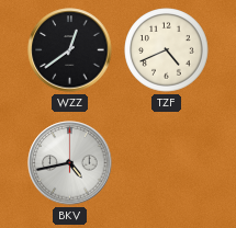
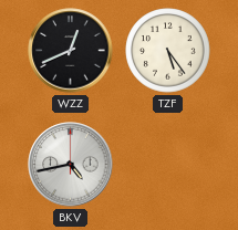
WZZ: 12:39 -> 12:41 (71, 51)
TZF: 4:41 -> 5:24 (168, 51)
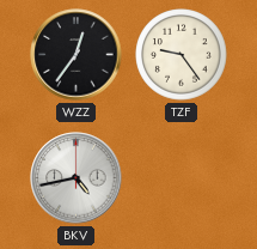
WZZ: 12:41 -> 12:36 (77, 55)
TZF: 5:24 -> 9:24 (182, 55)
